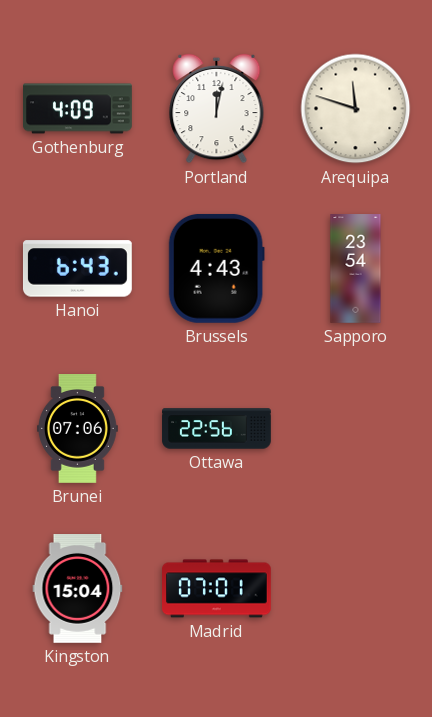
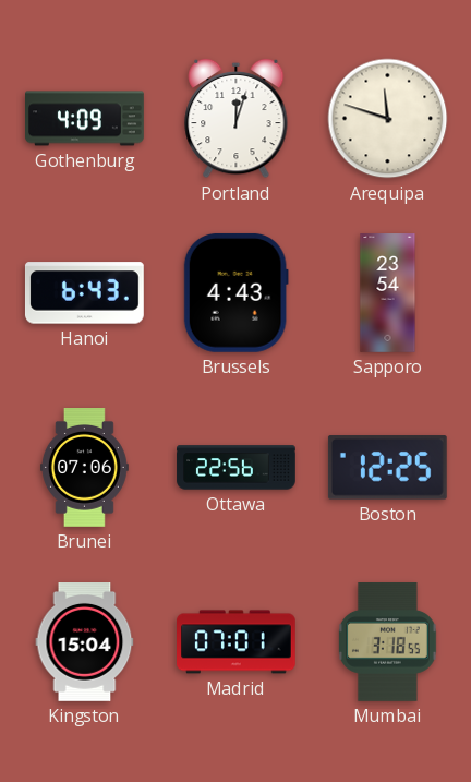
Portland: 12:02 -> 12:03 (237, 119)
Boston: none -> 12:25 (387, 468)
Mumbai: none -> 3:18 (387, 642)
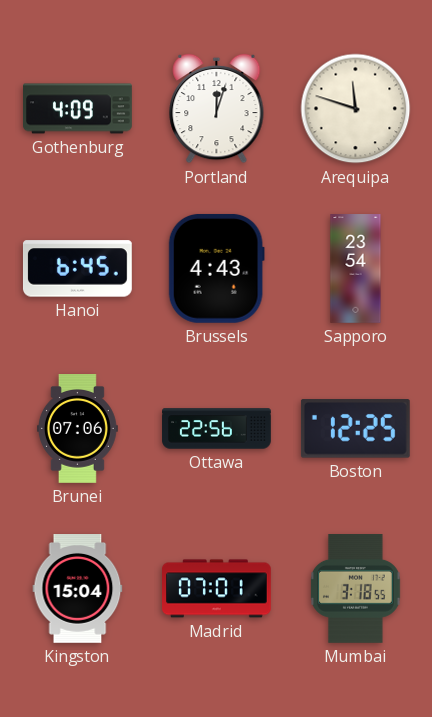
Hanoi: 6:43 -> 6:45 (77, 269)
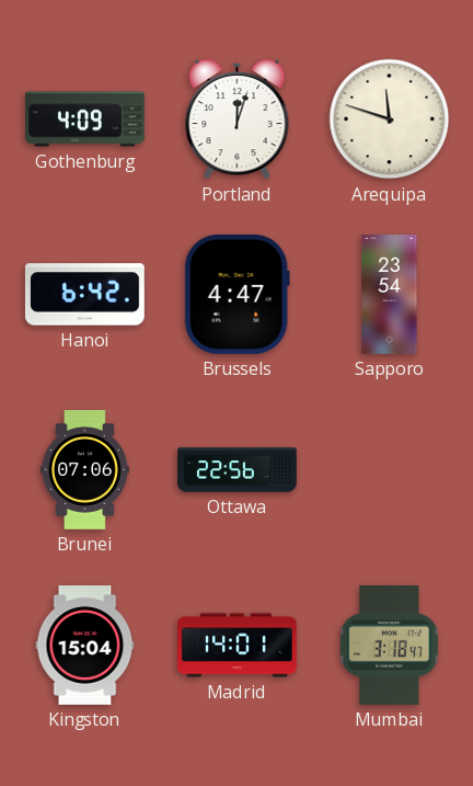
Hanoi: 6:45 -> 6:42 (84, 295)
Brussels: 4:43 -> 4:47 (236, 294)
Boston: 12:25 -> none (355, 429)
Madrid: 07:01 -> 14:01 (238, 646)
Mumbai: 3:18:55 -> 3:18:47 (389, 646)
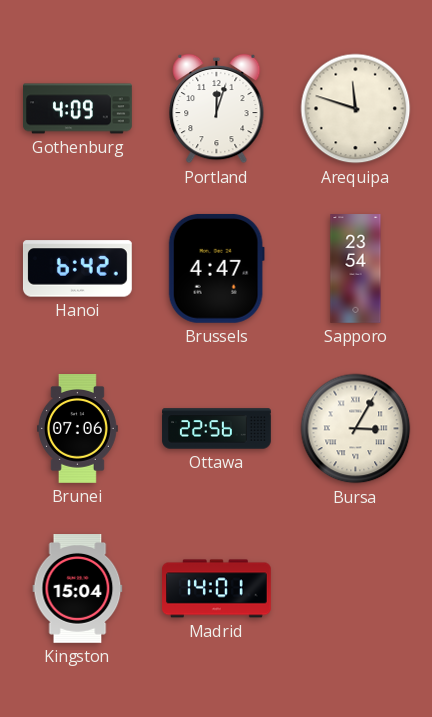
Bursa: none -> 3:05 (356, 429)
Mumbai: 3:18 -> none (389, 646)
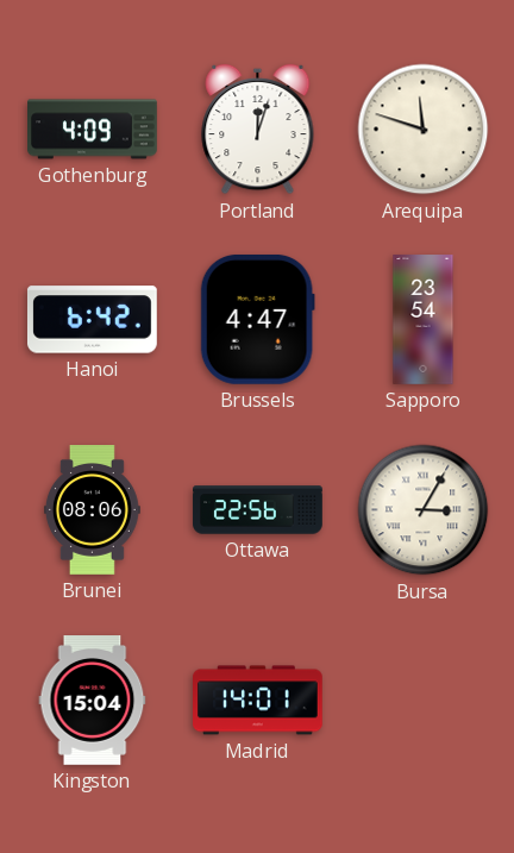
Brunei: 07:06 -> 08:06 (92, 510)
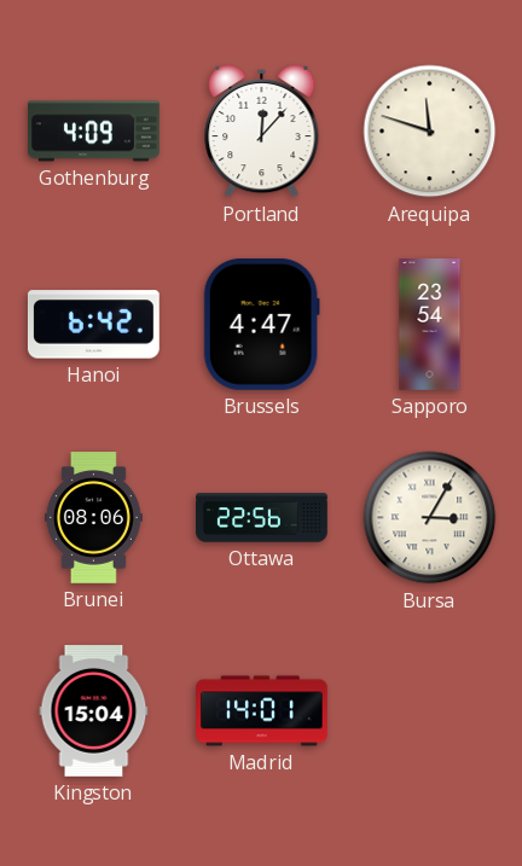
Portland: 12:03 -> 12:07 (262, 132)
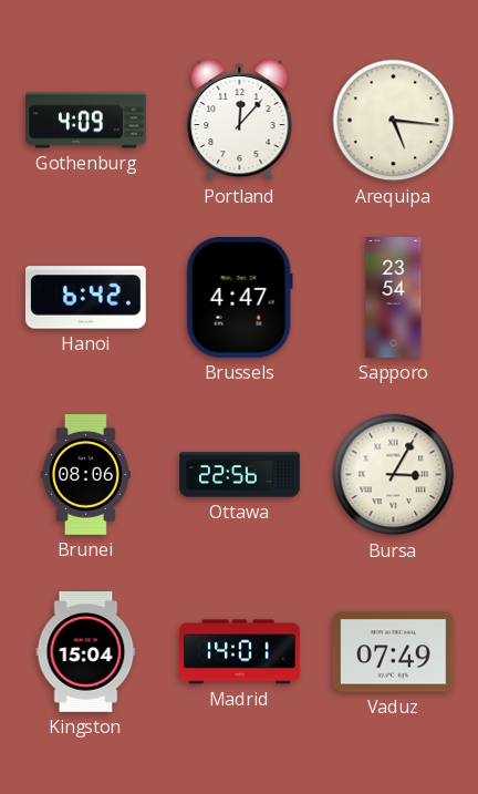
Arequipa: 11:48 -> 5:16 (394, 121)
Vaduz: none -> 07:49 (393, 652)
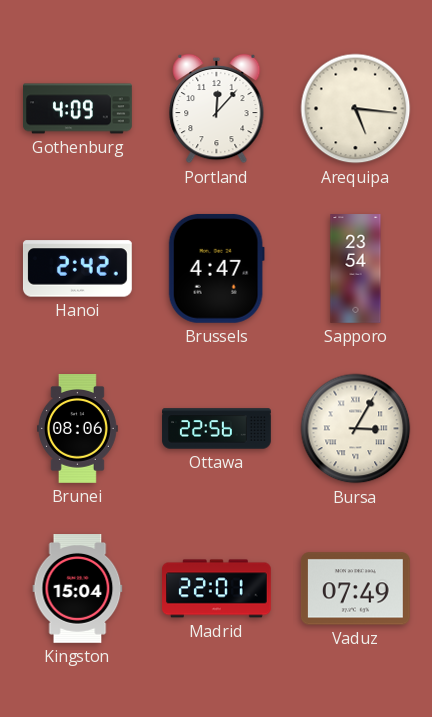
Hanoi: 6:42 -> 2:42 (77, 269)
Madrid: 14:01 -> 22:01 (217, 589)
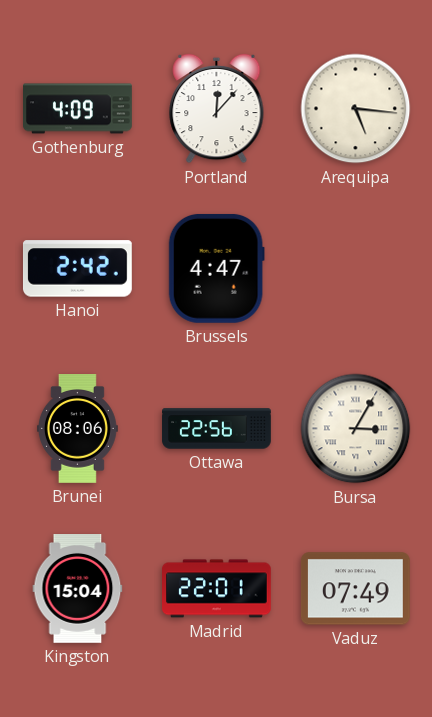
Sapporo: 23:54 -> none (356, 269)
